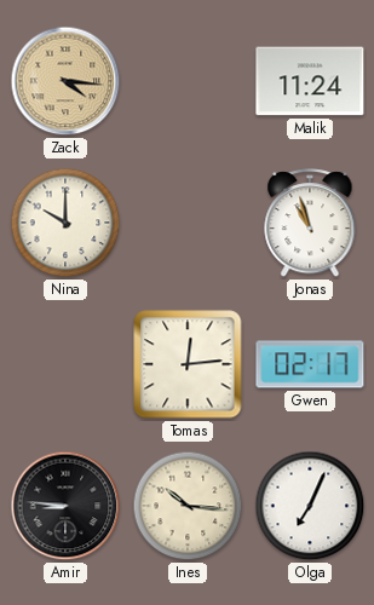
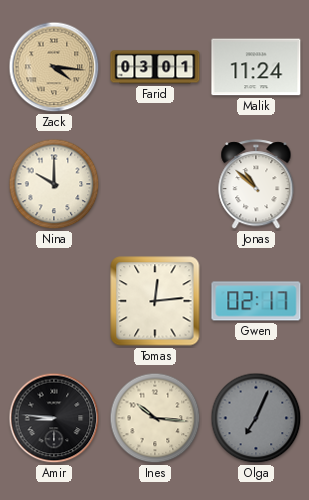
Farid: none -> 03:01 (155, 67)
Jonas: 10:57 -> 10:52 (256, 185)
Olga dial: white -> grey (256, 418)
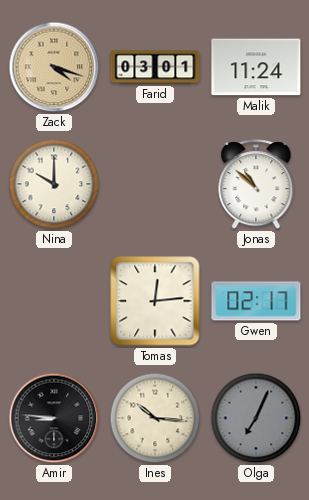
Zack: 4:16 -> 4:18 (54, 67)
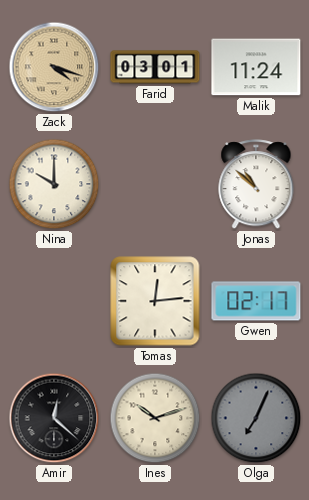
Amir: 8:46 -> 12:22 (54, 418)
Ines: 10:16 -> 10:12 (155, 418)
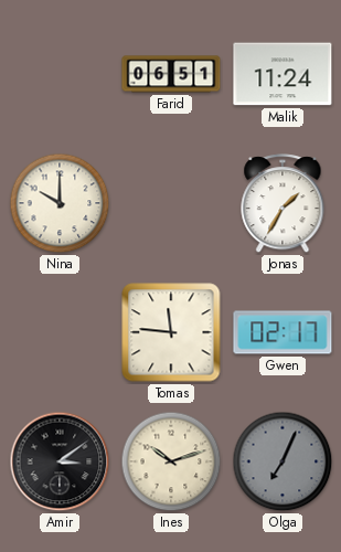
Zack: 4:18 -> none (54, 67)
Farid: 03:01 -> 06:51 (171, 74)
Jonas: 10:52 -> 1:35 (283, 204)
Tomas: 12:14 -> 11:46 (171, 332)
Amir: 12:22 -> 3:09 (60, 461)
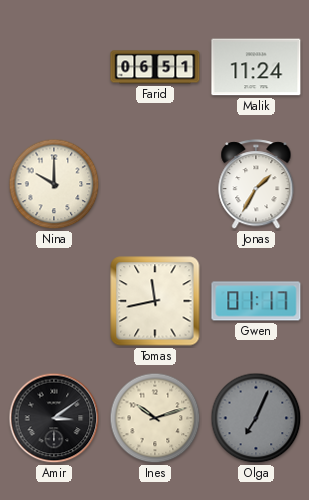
Tomas: 11:46 -> 11:43 (155, 301)
Gwen: 02:17 -> 01:17 (256, 301)
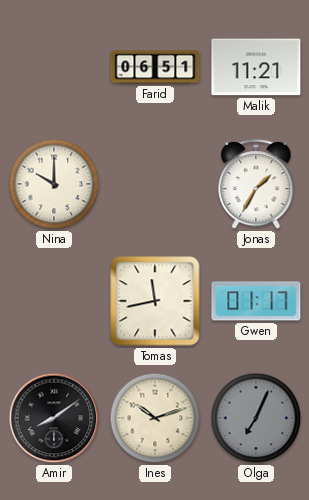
Malik: 11:24 -> 11:21 (256, 67)
Amir: 3:09 -> 8:09 (54, 418)
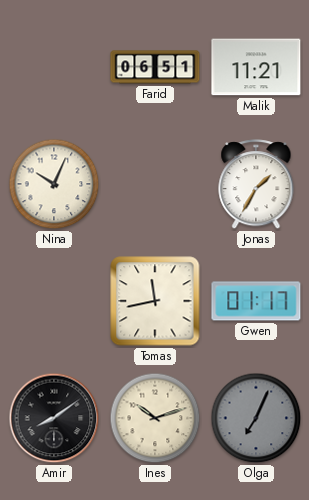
Nina: 10:00 -> 10:04 (54, 184)
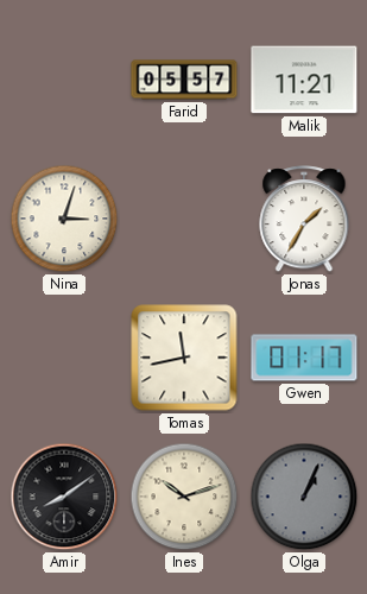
Farid: 06:51 -> 05:57 (184, 80)
Nina: 10:04 -> 3:03 (64, 219)
Olga: 7:04 -> 1:04 (304, 497)
